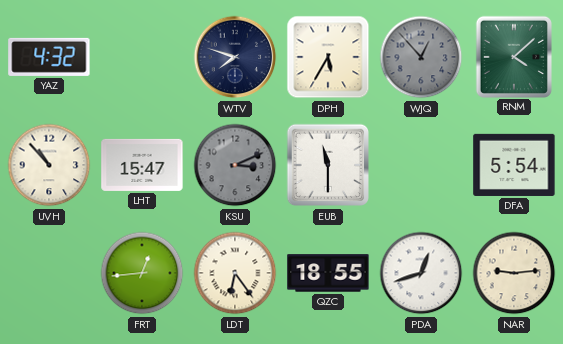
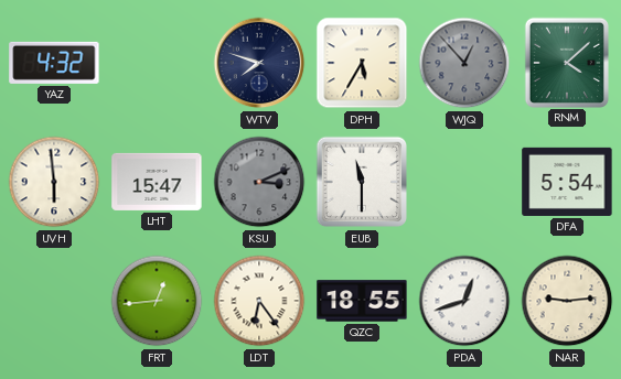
UVH: 10:53 -> 5:59 (54, 182)
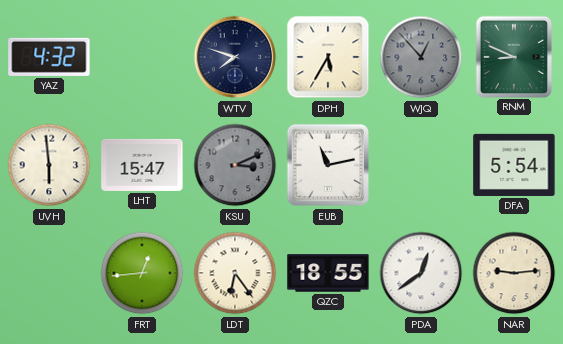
RNM: 4:08 -> 8:49 (514, 56)
EUB: 11:30 -> 11:13 (328, 165)
PDA: 12:42 -> 12:39 (421, 273)
